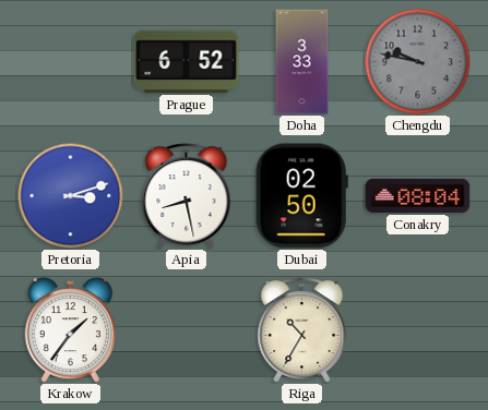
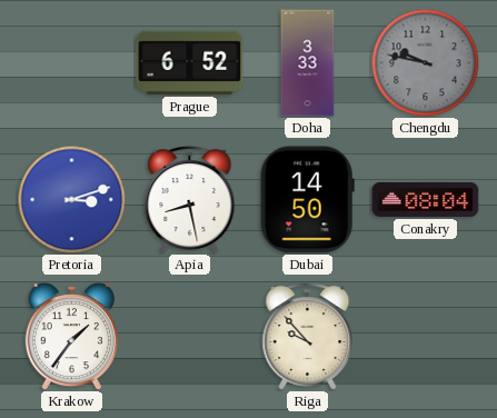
Dubai: 02:50 -> 14:50 (307, 200)
Riga: 10:35 -> 9:53 (308, 337)
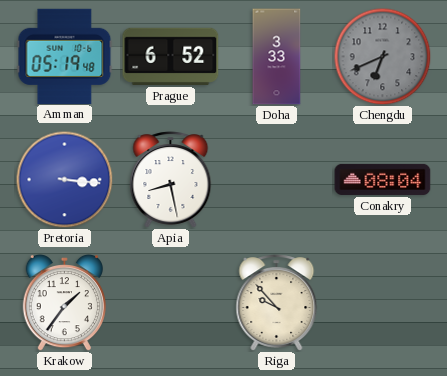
Amman: none -> 05:19 (65, 56)
Chengdu: 9:47 -> 6:41 (382, 56)
Pretoria: 3:12 -> 3:16 (64, 179)
Dubai: 14:50 -> none (307, 200)
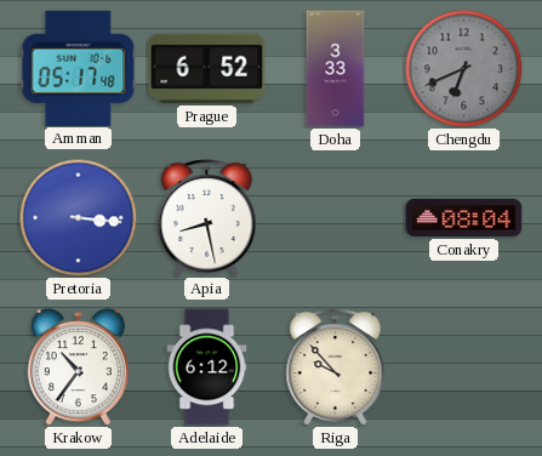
Amman: 05:19 -> 05:17 (79, 68)
Krakow: 1:36 -> 10:36 (78, 366)
Adelaide: none -> 6:12 (207, 367)
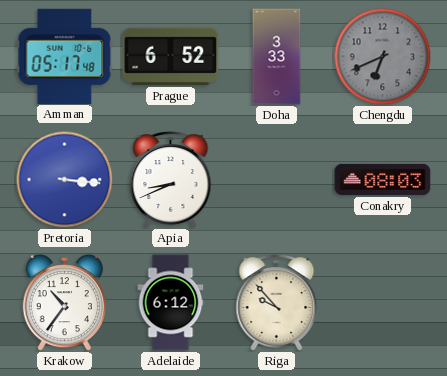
Apia: 8:28 -> 8:41 (171, 180)
Conakry: 08:04 -> 08:03 (383, 179)
